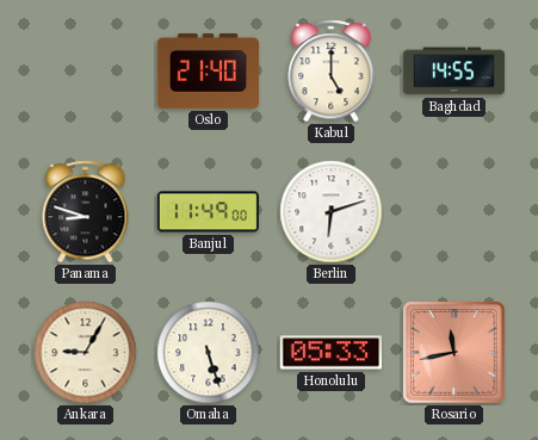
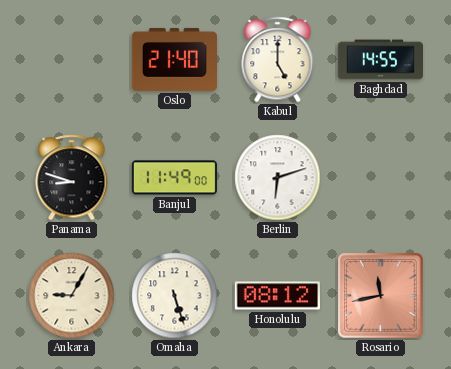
Honolulu: 05:33 -> 08:12 (277, 296)
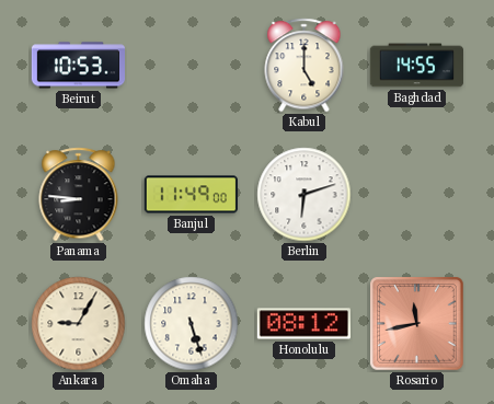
Beirut: none -> 10:53 (78, 66)
Oslo: 21:40 -> none (174, 59)
Panama: 8:48 -> 8:46 (79, 195)
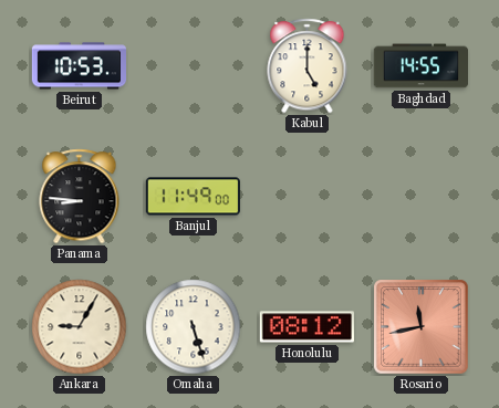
Berlin: 6:12 -> none (305, 195)
